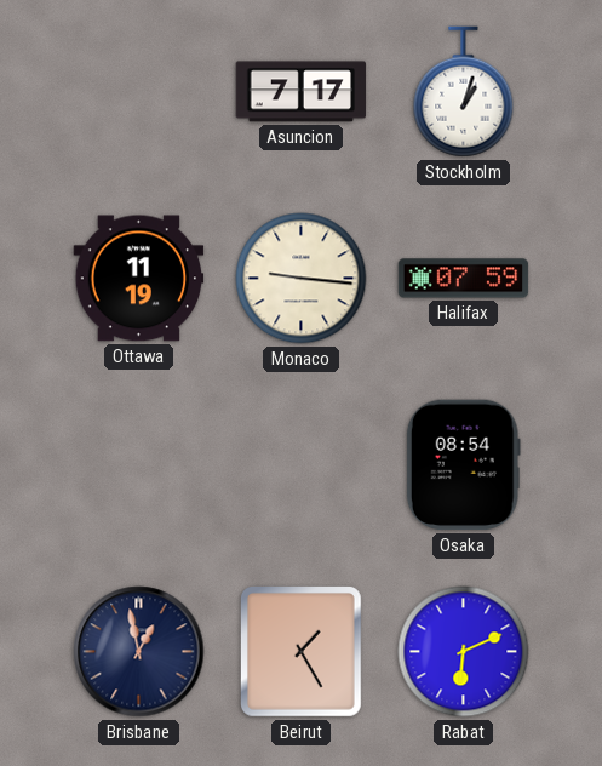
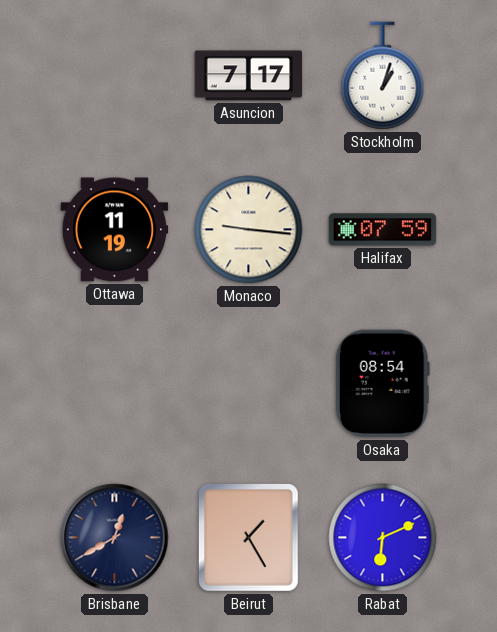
Brisbane: 12:58 -> 12:40 (115, 538)
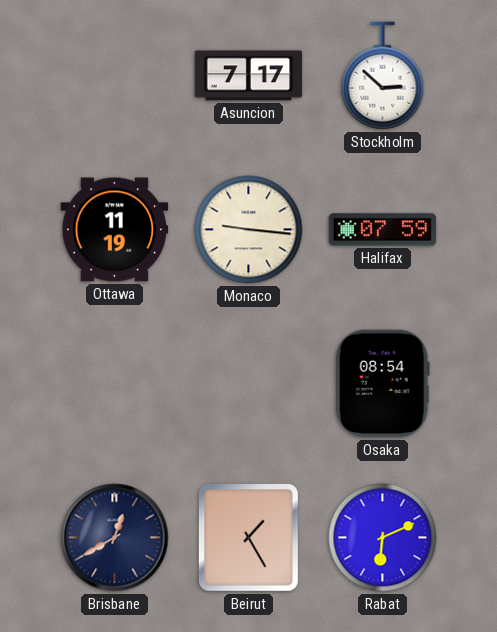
Stockholm: 1:03 -> 2:52 (383, 76)
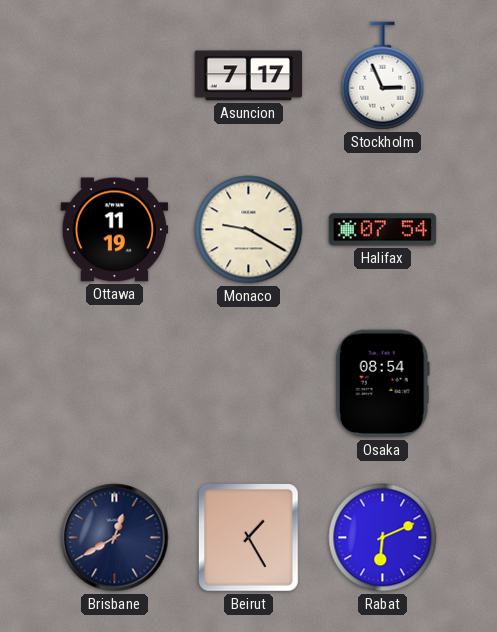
Stockholm: 2:52 -> 2:56 (383, 76)
Monaco: 9:16 -> 9:20 (249, 230)
Halifax: 07:59 -> 07:54 (383, 230)
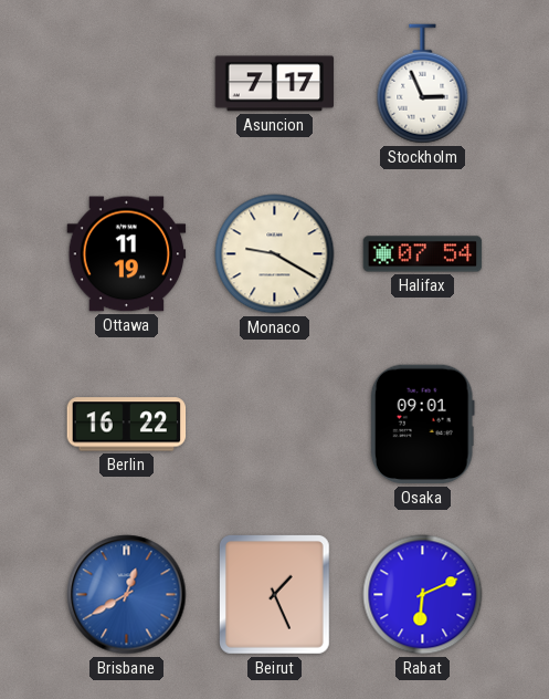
Berlin: none -> 16:22 (127, 425)
Osaka: 08:54 -> 09:01 (422, 425)
Brisbane dial: navy -> blue (127, 595)
Beirut: 1:25 -> 1:26 (275, 595)
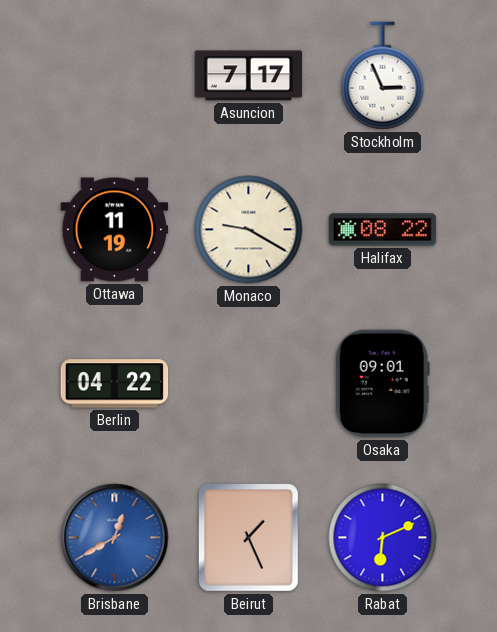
Halifax: 07:54 -> 08:22 (383, 230)
Berlin: 16:22 -> 04:22 (115, 384)
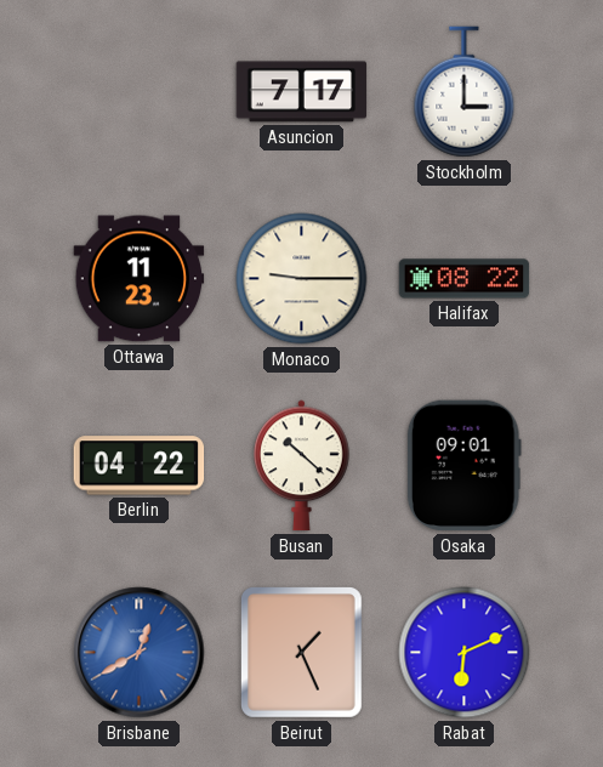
Stockholm: 2:56 -> 3:00 (465, 92)
Ottawa: 11:19 -> 11:23 (140, 279)
Monaco: 9:20 -> 9:15 (302, 279)
Busan: none -> 10:22 (302, 466)
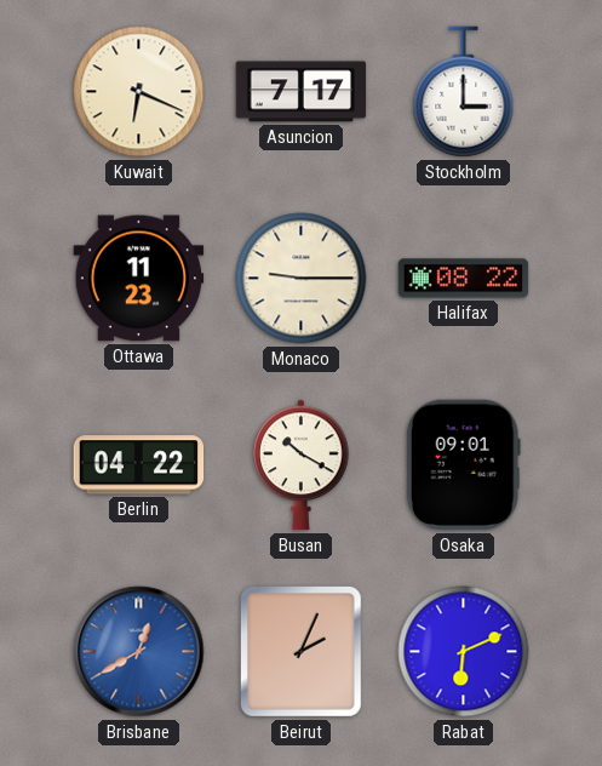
Kuwait: none -> 6:19 (139, 92)
Busan: 10:22 -> 10:20 (302, 465)
Beirut: 1:26 -> 2:04 (302, 652)
